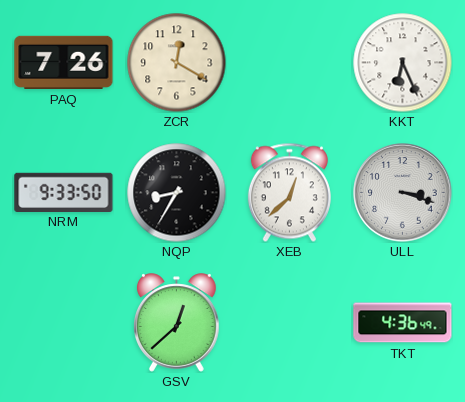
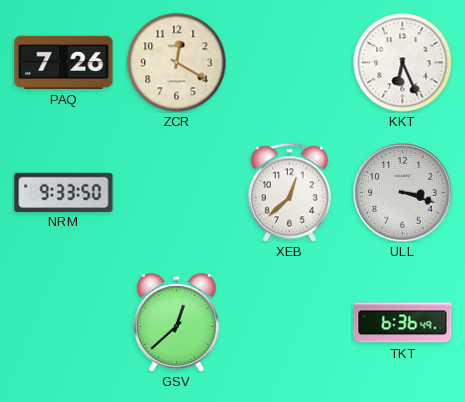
NQP: 8:35 -> none (177, 193)
TKT: 4:36 -> 6:36 (403, 323)
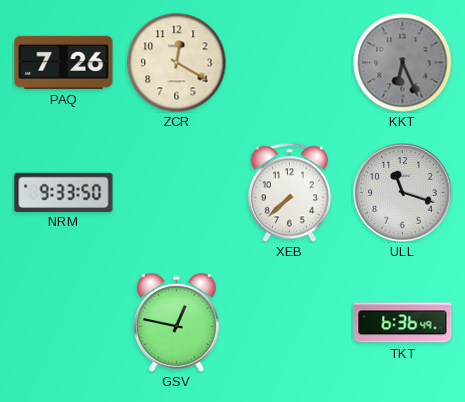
KKT dial: white -> grey (403, 63)
XEB: 12:38 -> 7:38 (289, 192)
ULL: 3:18 -> 11:18 (403, 193)
GSV: 12:38 -> 12:47 (177, 323)
